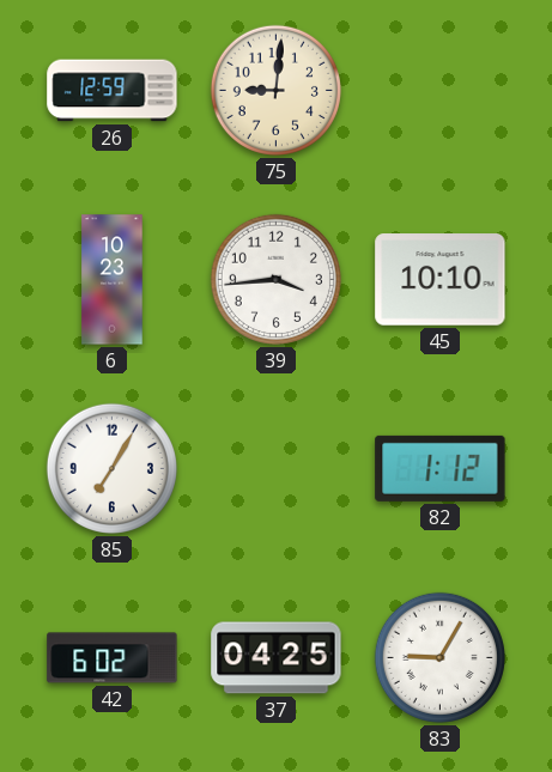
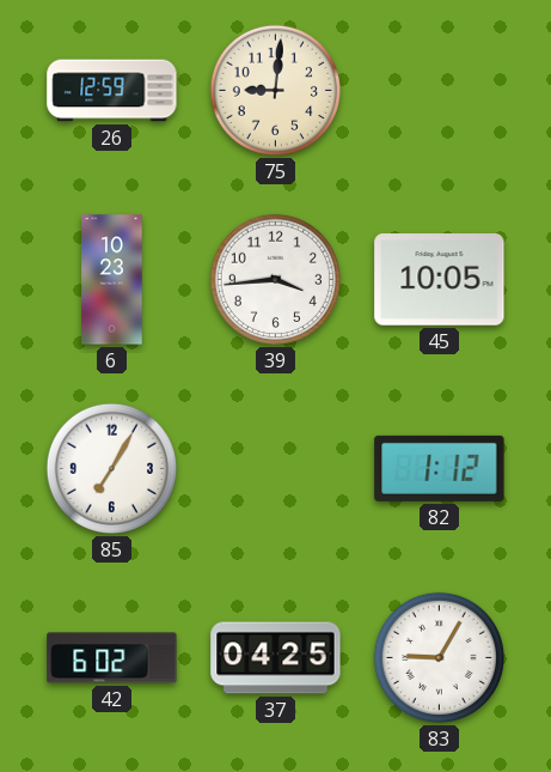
45: 10:10 -> 10:05 (440, 280)
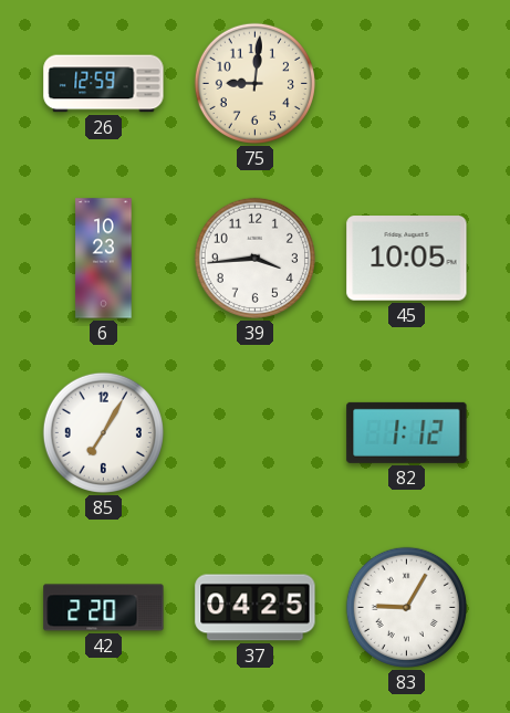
42: 6:02 -> 2:20 (104, 608)
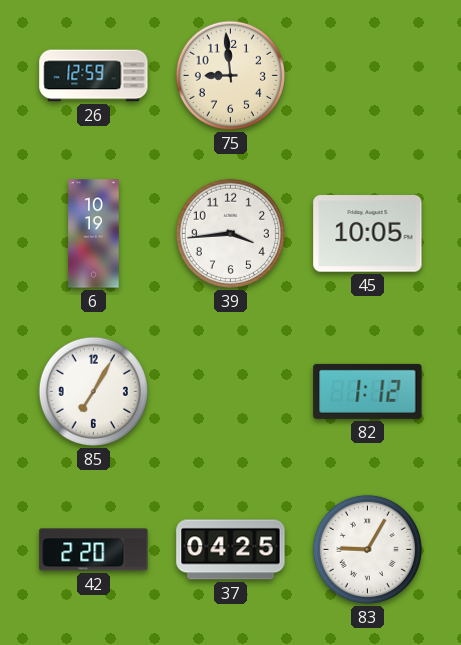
75: 9:01 -> 8:59 (230, 75)
6: 10:23 -> 10:19 (94, 234)
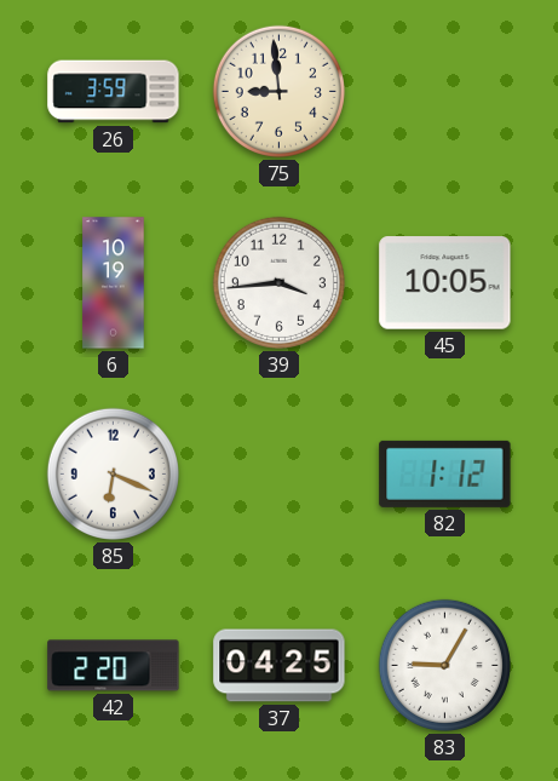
26: 12:59 -> 3:59 (114, 92)
85: 7:05 -> 6:19 (113, 473)
